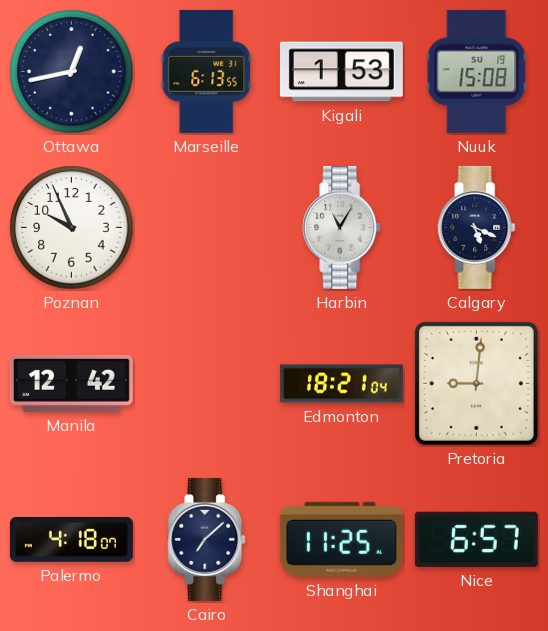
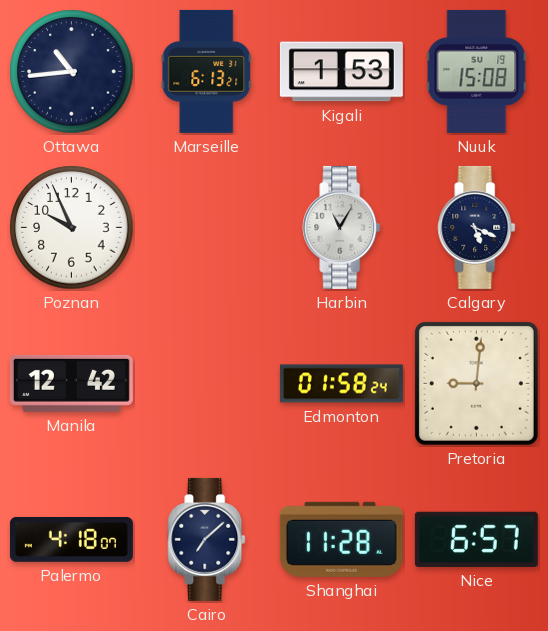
Ottawa: 12:43 -> 10:44 (72, 72)
Marseille: 6:13:55 -> 6:13:21 (207, 71)
Edmonton: 18:21 -> 01:58 (341, 384)
Shanghai: 11:25 -> 11:28 (341, 539)
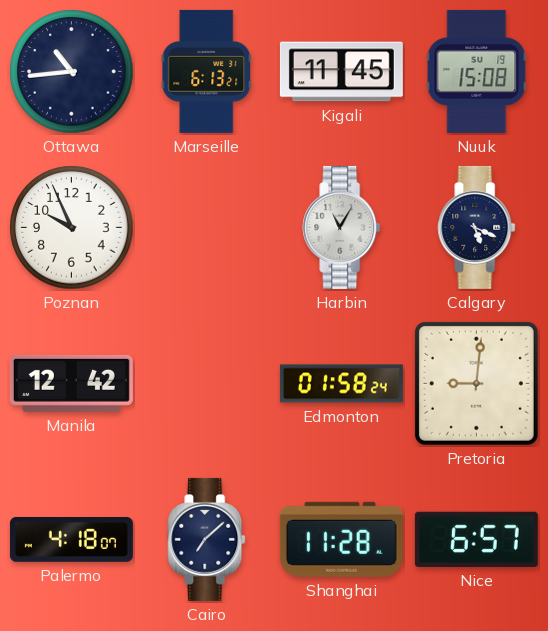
Kigali: 1:53 -> 11:45 (341, 72)
